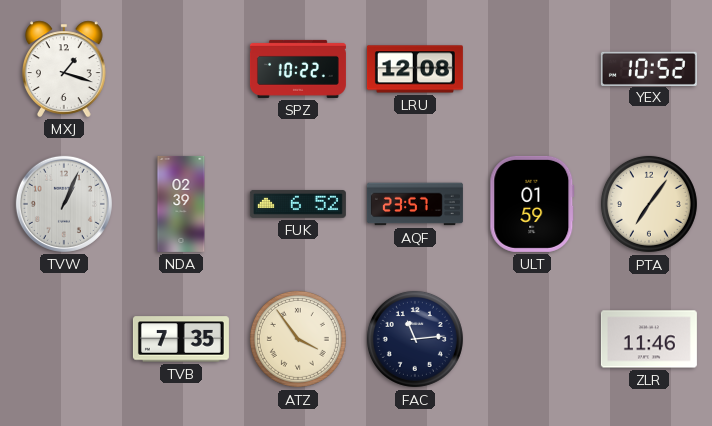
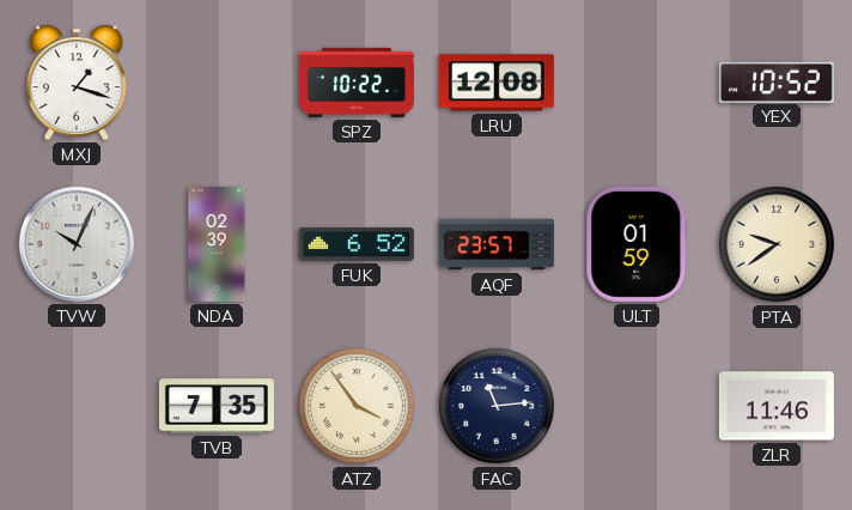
TVW: 1:04 -> 10:04 (77, 244)
PTA: 7:06 -> 9:39 (777, 244)
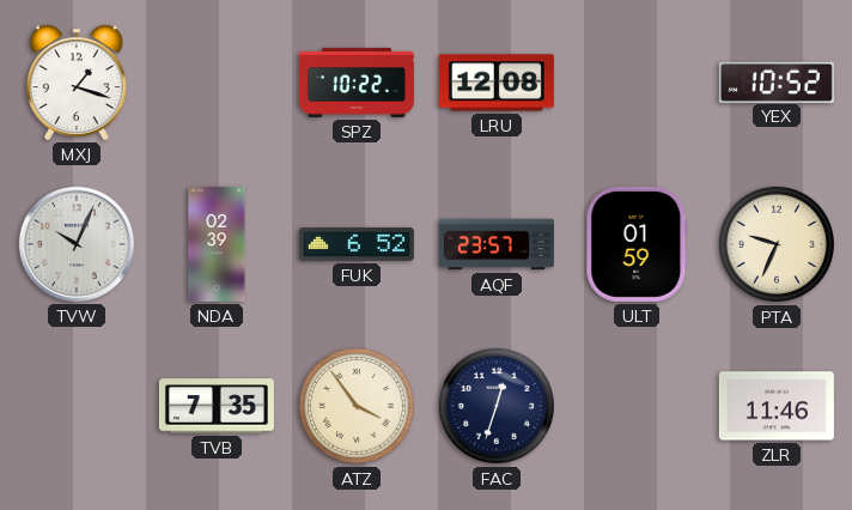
PTA: 9:39 -> 9:34 (777, 244)
FAC: 11:14 -> 12:33 (497, 406)
